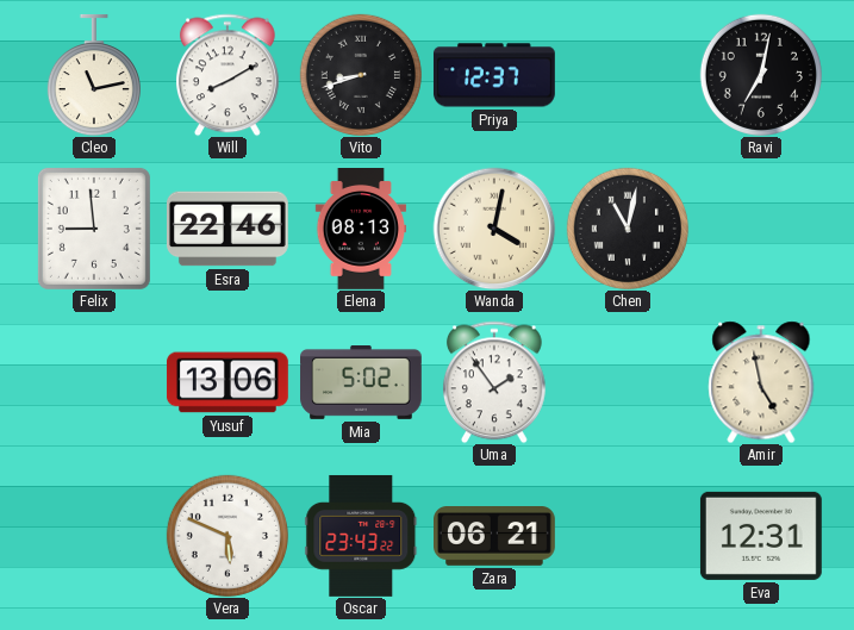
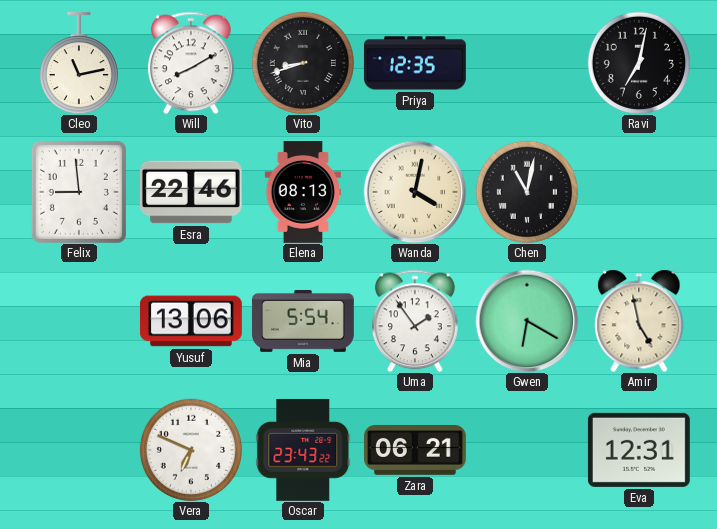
Priya: 12:37 -> 12:35 (415, 63)
Mia: 5:02 -> 5:54 (304, 322)
Gwen: none -> 6:20 (527, 321)
Vera: 5:49 -> 6:49 (191, 450)
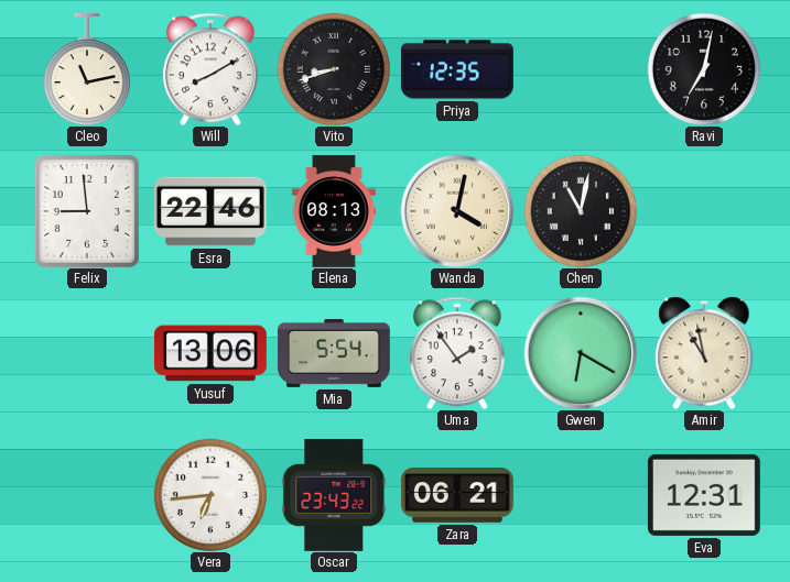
Amir: 4:58 -> 10:58 (704, 353)
Vera: 6:49 -> 6:44 (210, 495)
